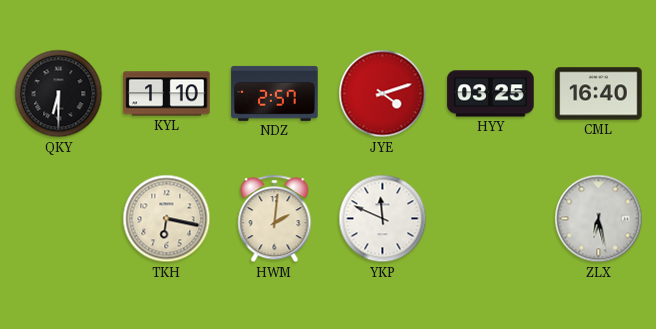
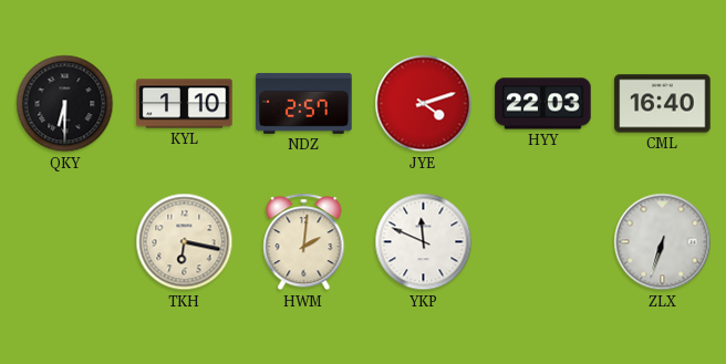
HYY: 03:25 -> 22:03 (543, 104)
ZLX: 6:28 -> 6:33 (663, 242)
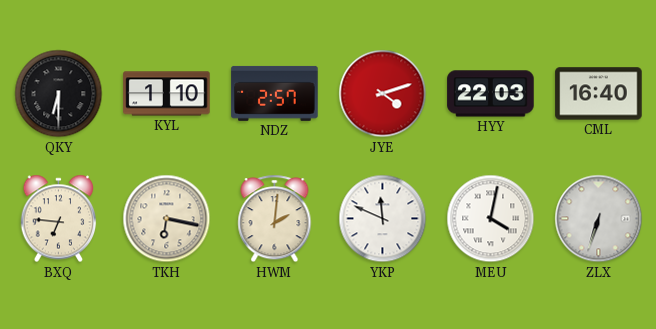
BXQ: none -> 6:46 (59, 219)
MEU: none -> 4:02 (491, 219)
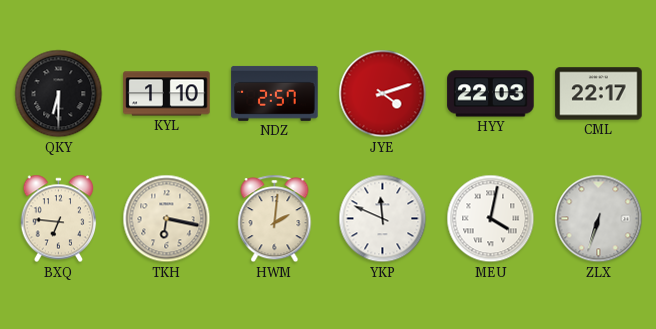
CML: 16:40 -> 22:17 (599, 94)
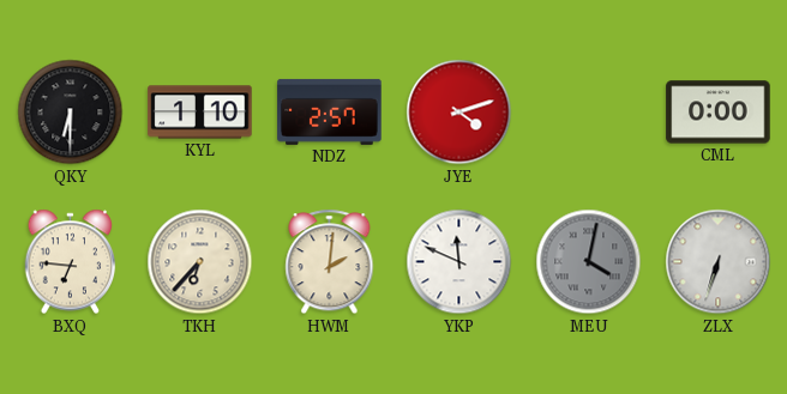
HYY: 22:03 -> none (491, 94)
CML: 22:17 -> 0:00 (719, 113)
TKH: 6:17 -> 6:37 (200, 262)
MEU dial: white -> grey (589, 262)
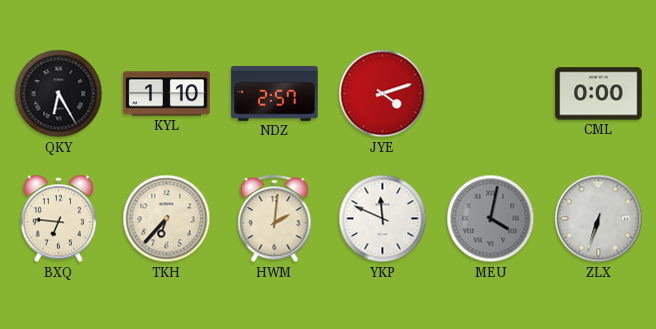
QKY: 6:30 -> 6:25 (59, 94)
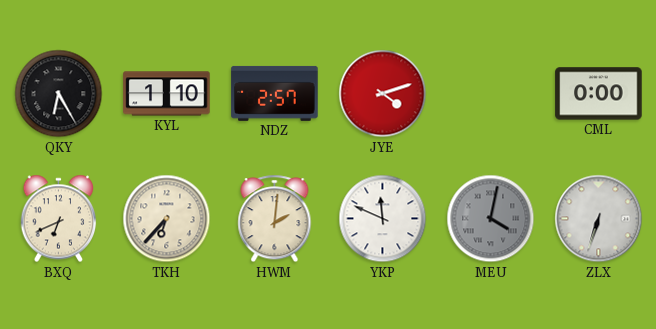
BXQ: 6:46 -> 6:41 (59, 219)
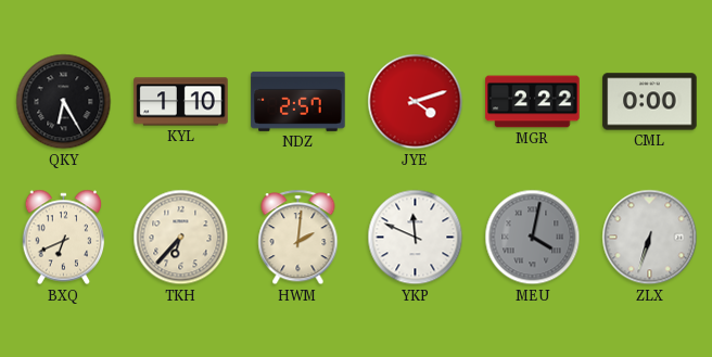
MGR: none -> 2:22 (533, 102)
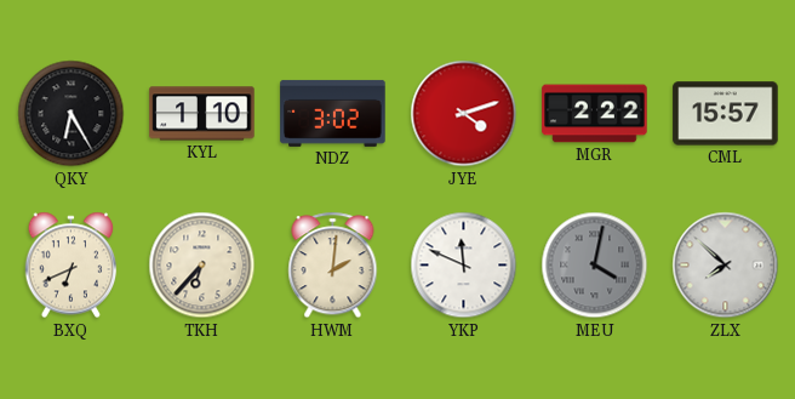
NDZ: 2:57 -> 3:02 (333, 113)
CML: 0:00 -> 15:57 (726, 114)
ZLX: 6:33 -> 7:52 (726, 266)
